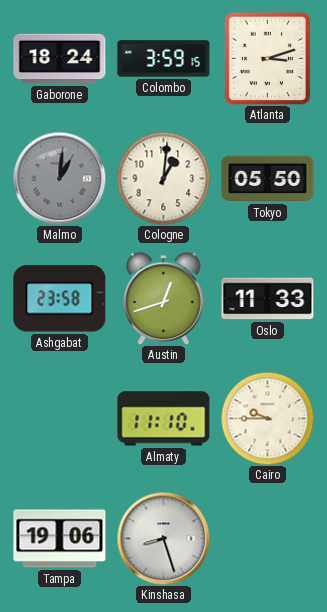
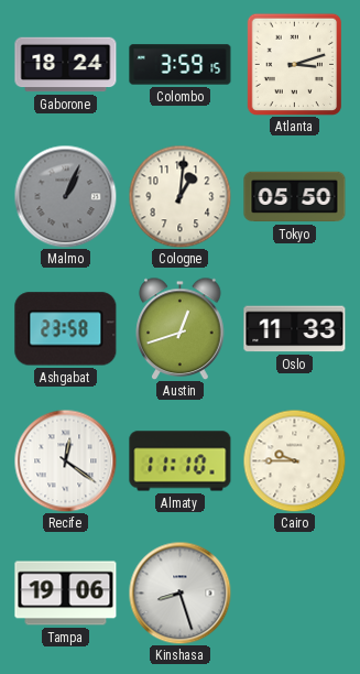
Malmo: 1:01 -> 1:04 (65, 196)
Recife: none -> 12:21 (65, 460)
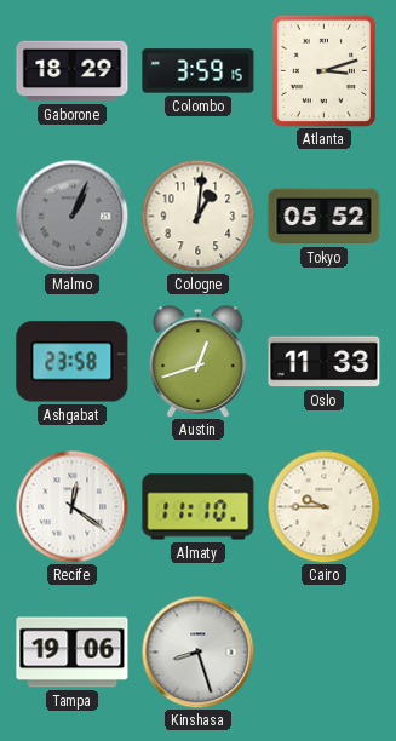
Gaborone: 18:24 -> 18:29 (73, 71)
Tokyo: 05:50 -> 05:52 (325, 217)
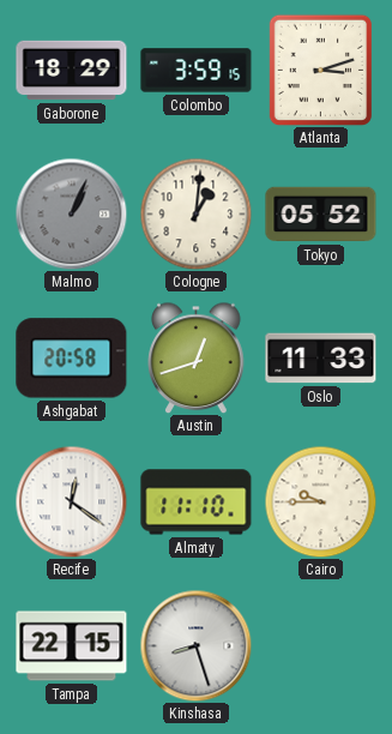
Ashgabat: 23:58 -> 20:58 (72, 359)
Tampa: 19:06 -> 22:15 (72, 646)
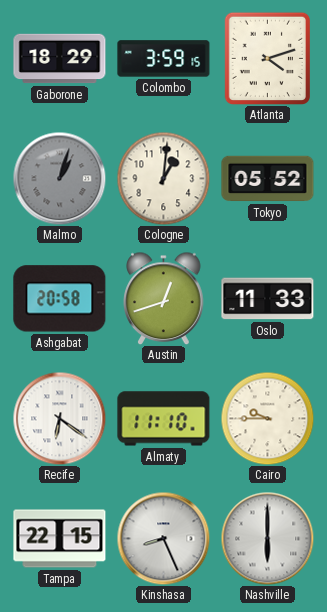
Atlanta: 3:12 -> 4:12 (267, 58)
Malmo: 1:04 -> 1:03 (59, 178)
Recife: 12:21 -> 6:21 (59, 418)
Kinshasa: 8:27 -> 8:26 (163, 538)
Nashville: none -> 6:00 (267, 538)
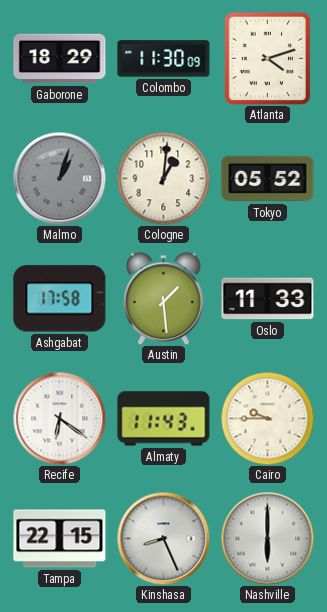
Colombo: 3:59 -> 11:30 (164, 59)
Ashgabat: 20:58 -> 17:58 (60, 299)
Austin: 12:42 -> 1:29 (164, 298)
Almaty: 11:10 -> 11:43 (164, 419)
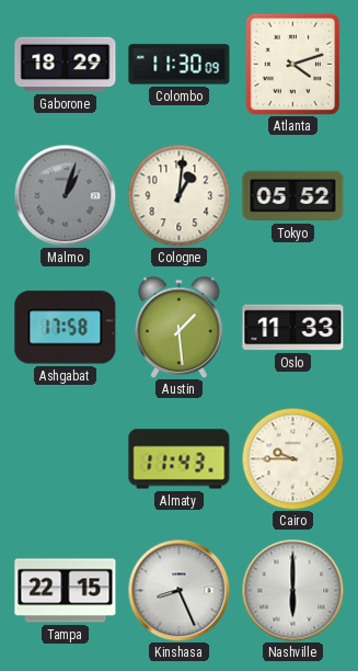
Recife: 6:21 -> none (59, 418)
